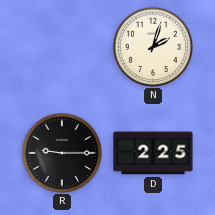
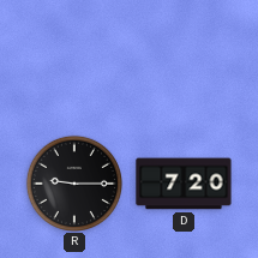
N: 2:03 -> none (152, 46)
D: 2:25 -> 7:20 (184, 184)
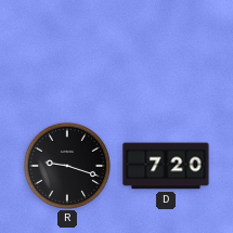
R: 9:15 -> 9:18 (66, 165)
